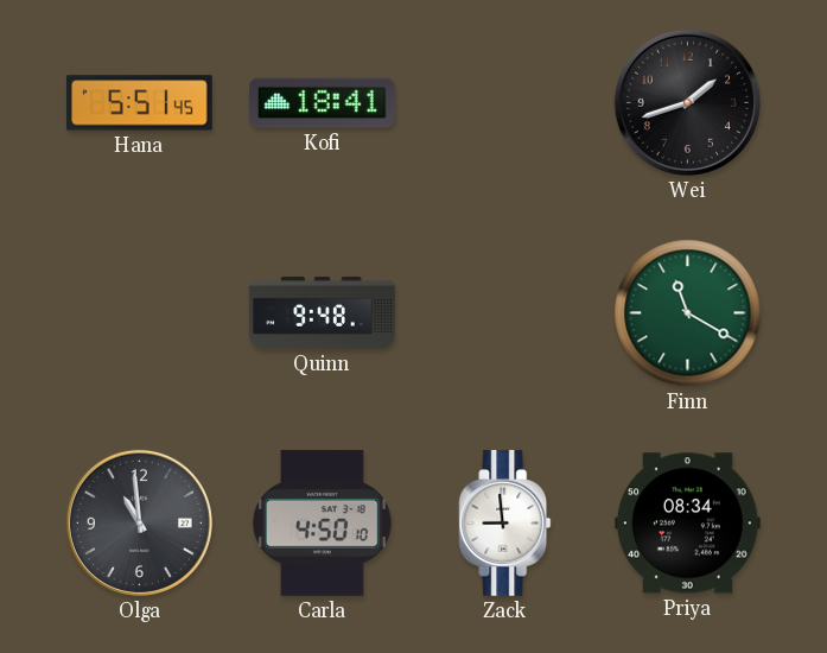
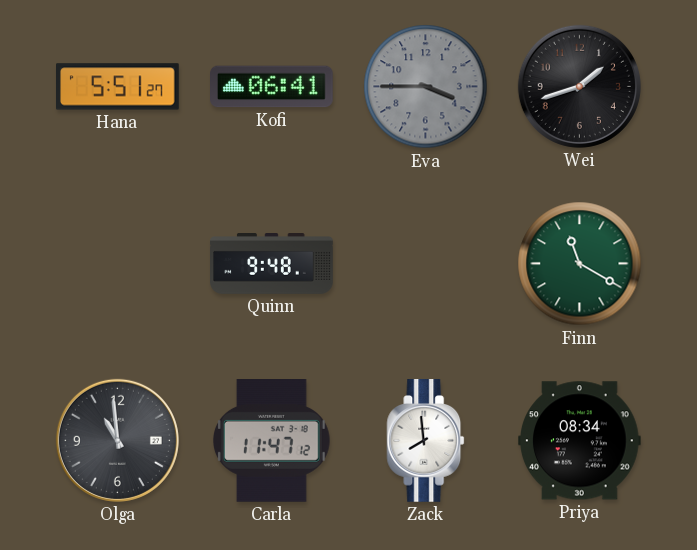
Hana: 5:51:45 -> 5:51:27 (118, 87)
Kofi: 18:41 -> 06:41 (272, 87)
Eva: none -> 3:45 (426, 87)
Carla: 4:50 -> 11:47 (272, 441)
Zack: 8:59 -> 7:59 (426, 441)
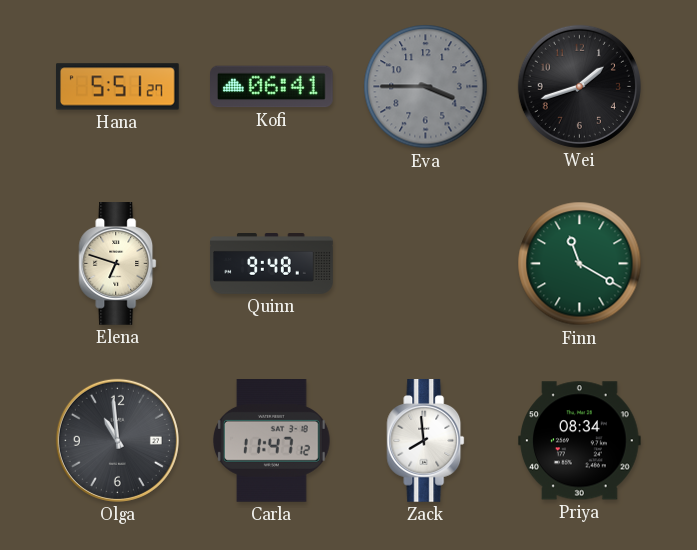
Elena: none -> 6:48 (118, 264)
